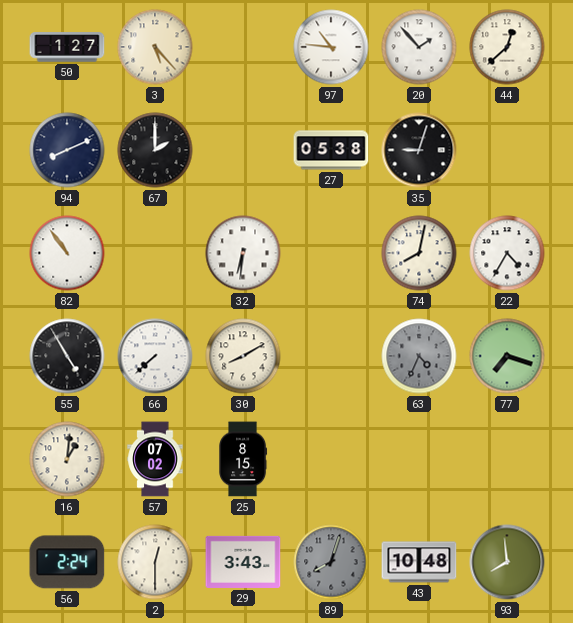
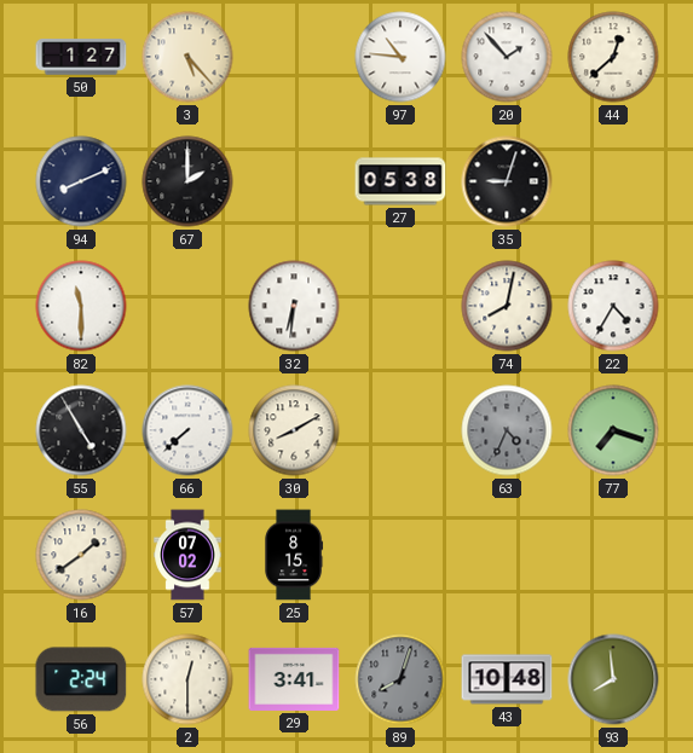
82: 10:54 -> 11:30 (81, 306)
16: 1:01 -> 1:39 (81, 555)
29: 3:43 -> 3:41 (294, 679)
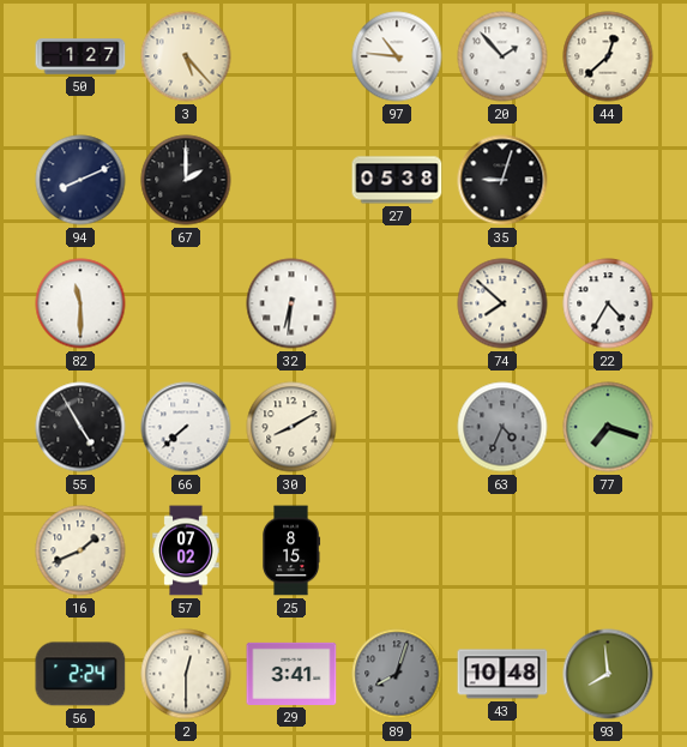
74: 8:02 -> 7:52 (502, 303)
16: 1:39 -> 1:41 (80, 550)
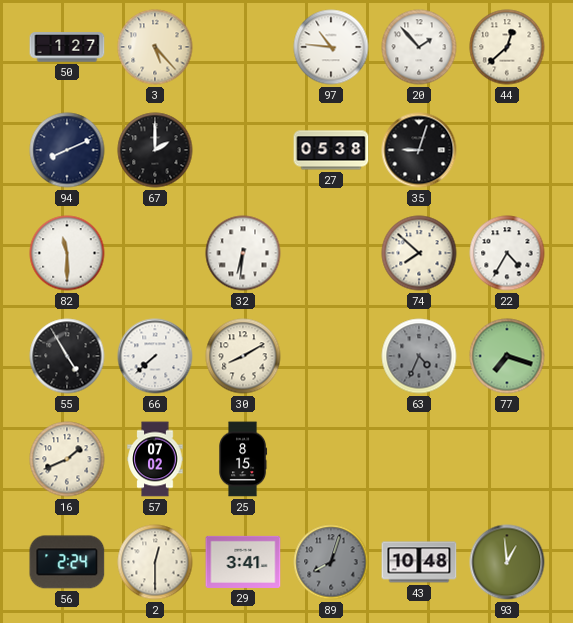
93: 7:59 -> 12:59 (507, 562)
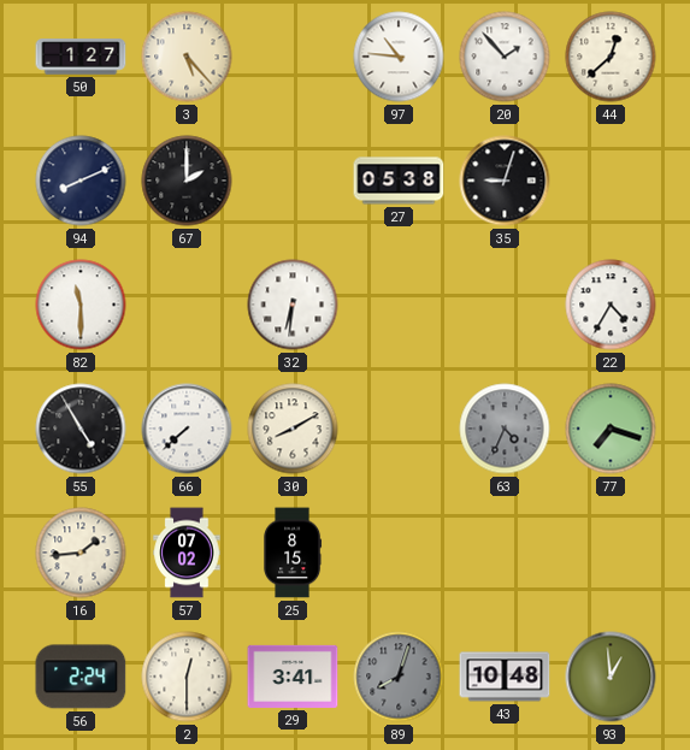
74: 7:52 -> none (419, 253)
16: 1:41 -> 1:44 (81, 553)
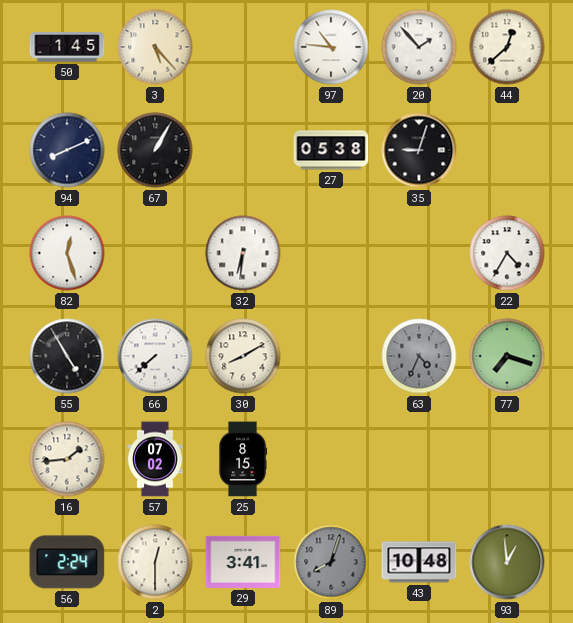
50: 1:27 -> 1:45 (67, 47)
67: 2:00 -> 1:05 (155, 150)
82: 11:30 -> 12:27 (67, 253)
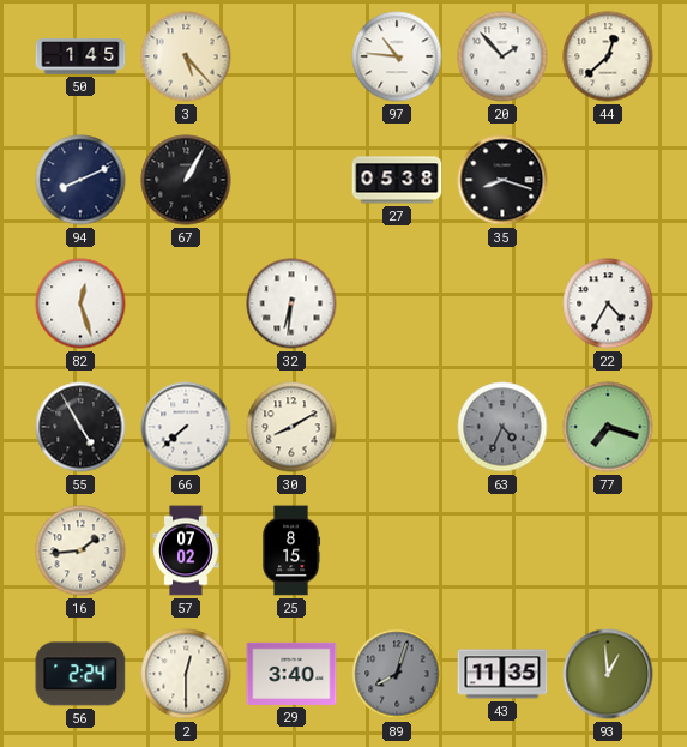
35: 9:03 -> 8:18 (502, 180)
29: 3:41 -> 3:40 (291, 674)
43: 10:48 -> 11:35 (502, 674)
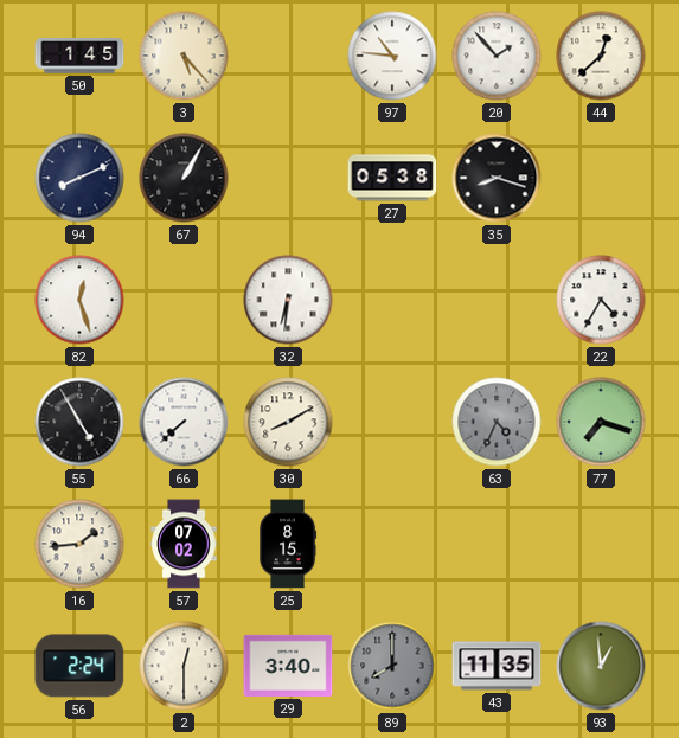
89: 8:03 -> 8:00 (392, 666)
